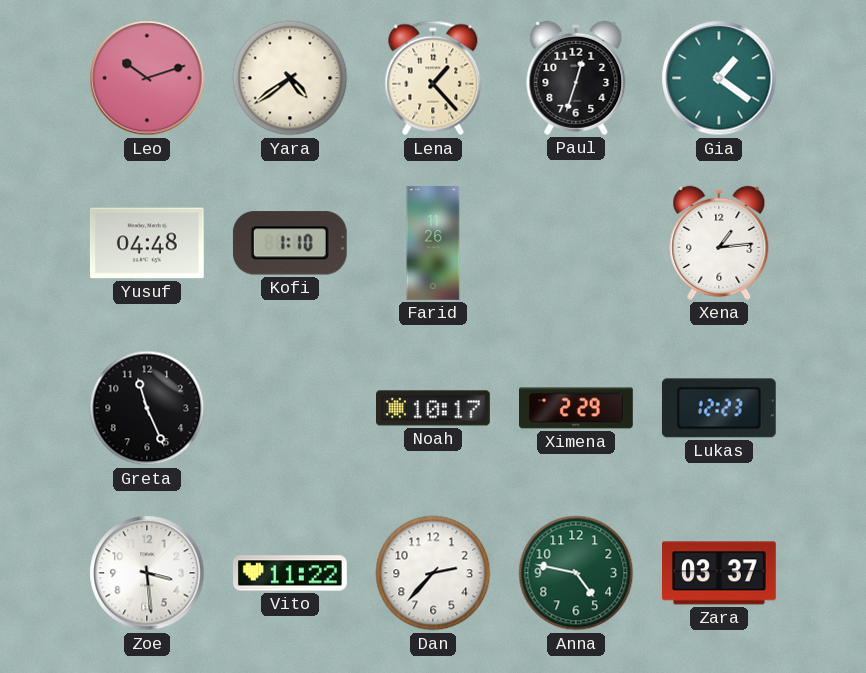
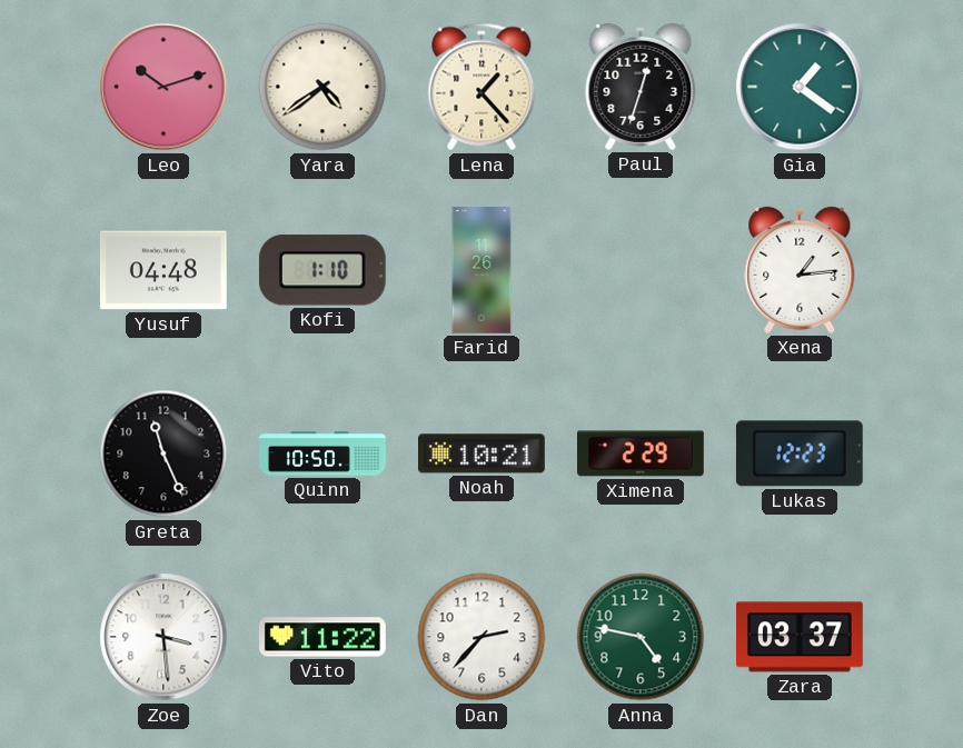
Quinn: none -> 10:50 (322, 453)
Noah: 10:17 -> 10:21 (483, 453)
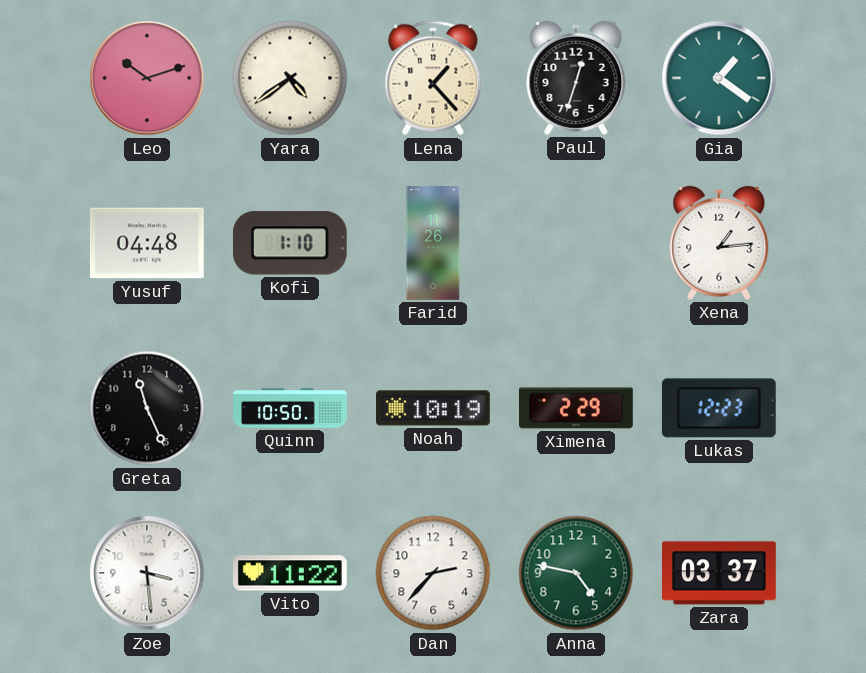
Noah: 10:21 -> 10:19 (434, 408)
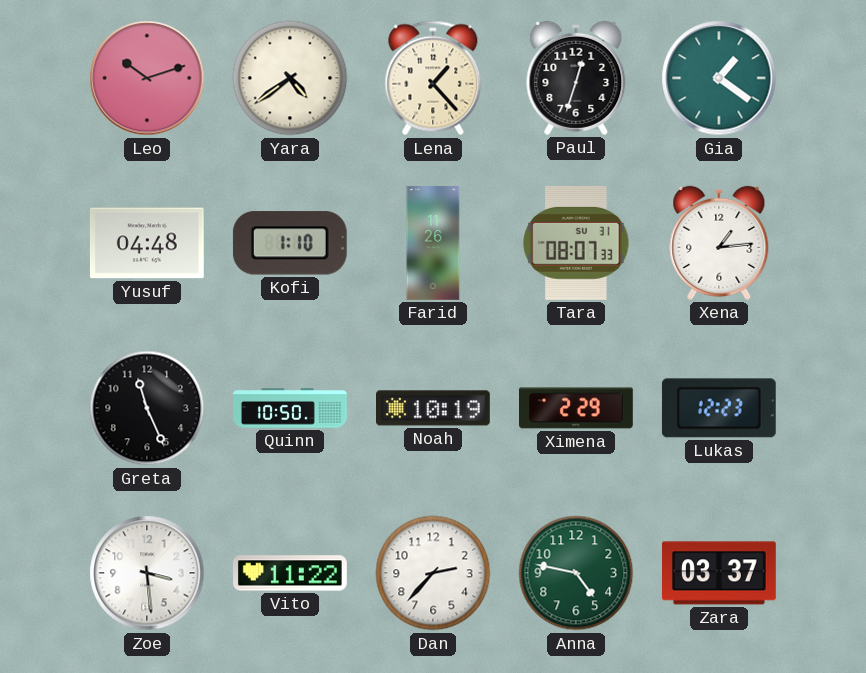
Tara: none -> 08:07 (576, 243)
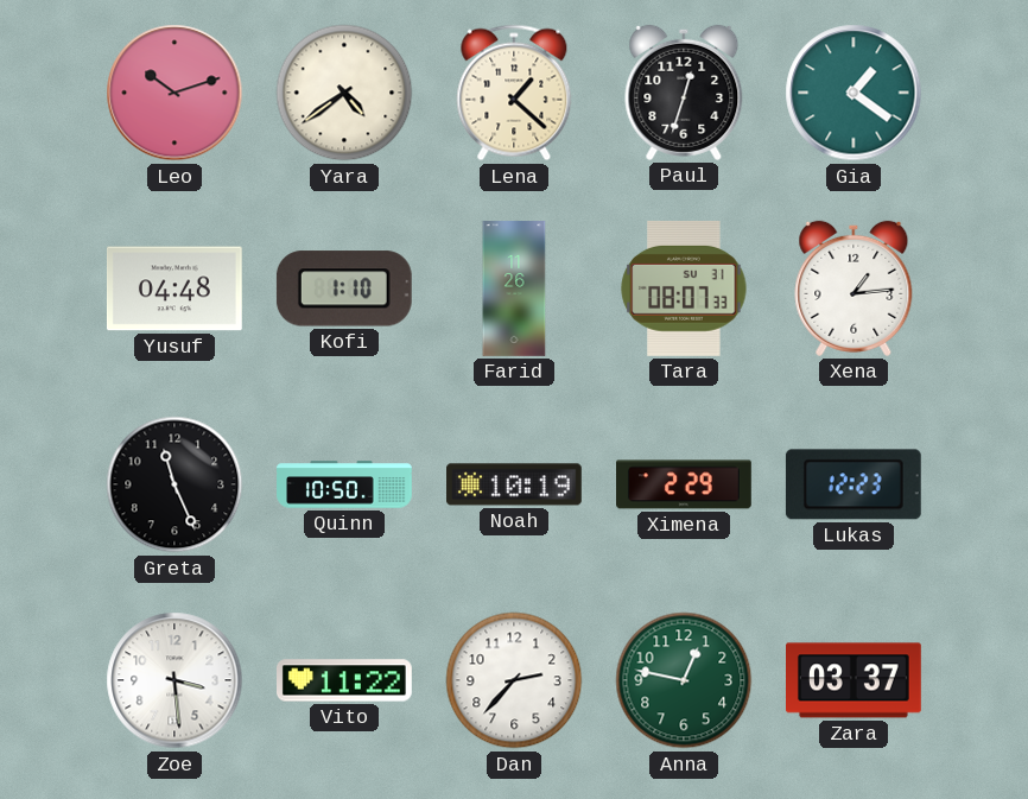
Lena: 1:23 -> 1:22 (514, 93)
Anna: 4:47 -> 12:47 (684, 680)
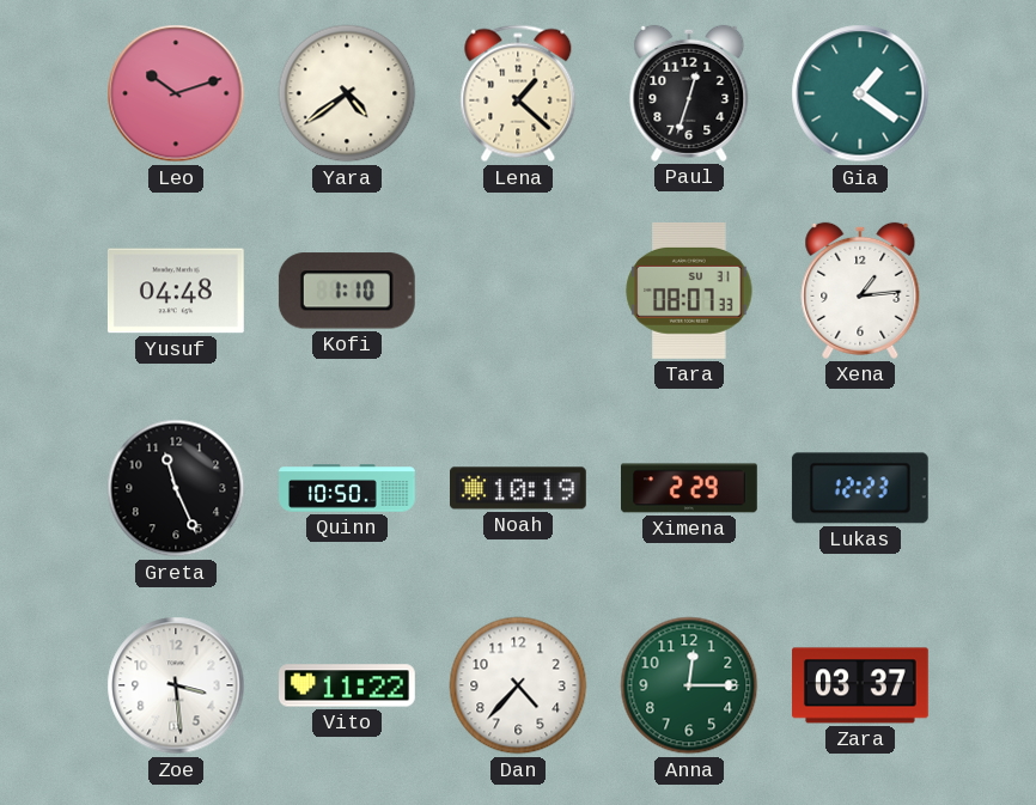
Farid: 11:26 -> none (514, 288)
Dan: 2:37 -> 4:37 (518, 685)
Anna: 12:47 -> 12:15 (689, 685)
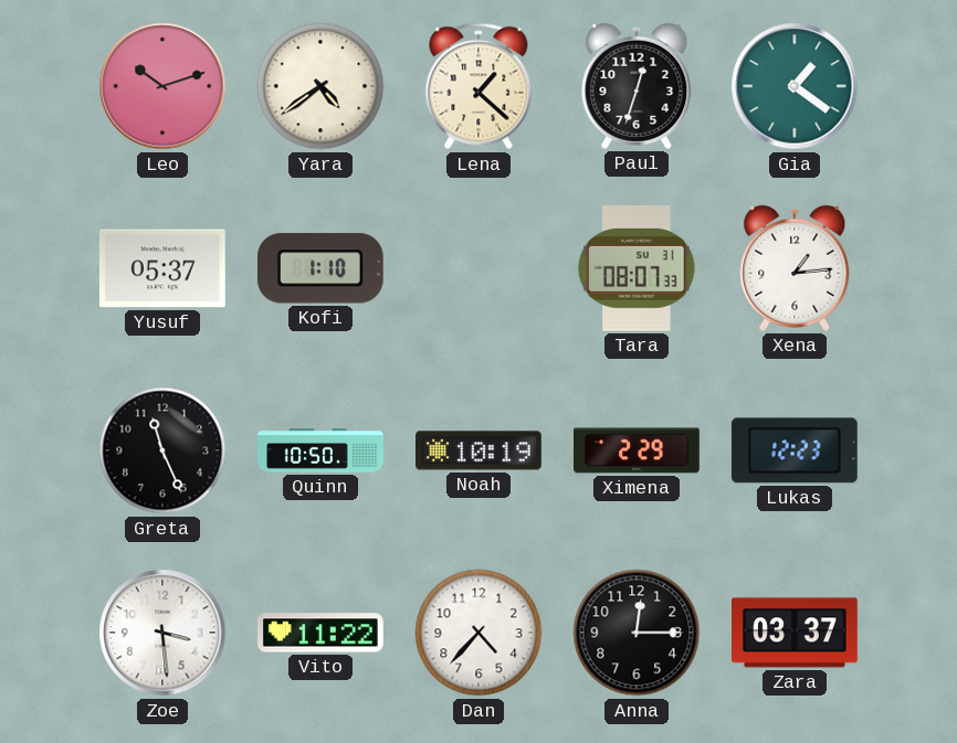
Yusuf: 04:48 -> 05:37 (162, 268)
Anna dial: green -> black (637, 633)
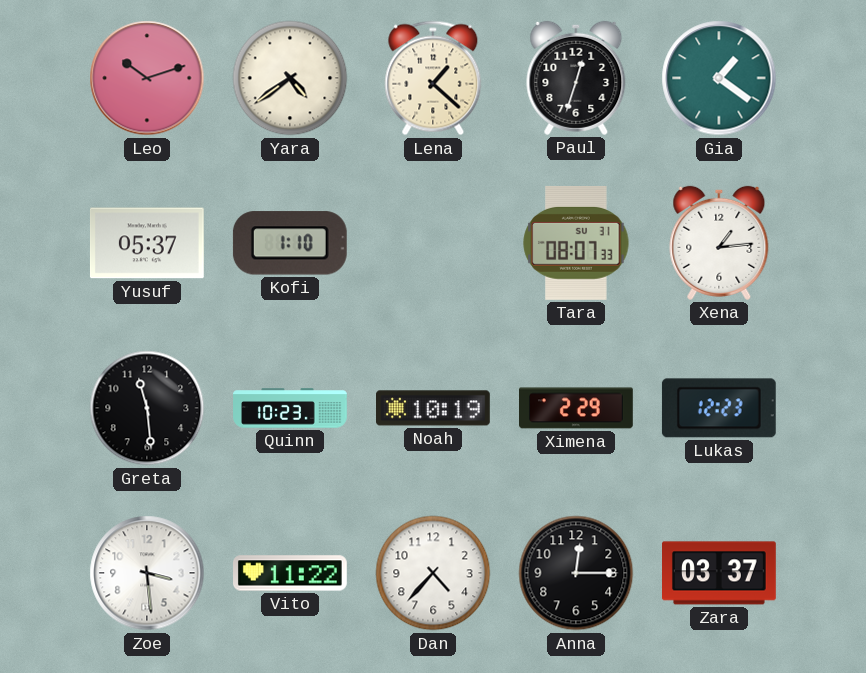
Greta: 11:26 -> 11:29 (147, 408)
Quinn: 10:50 -> 10:23 (290, 408)
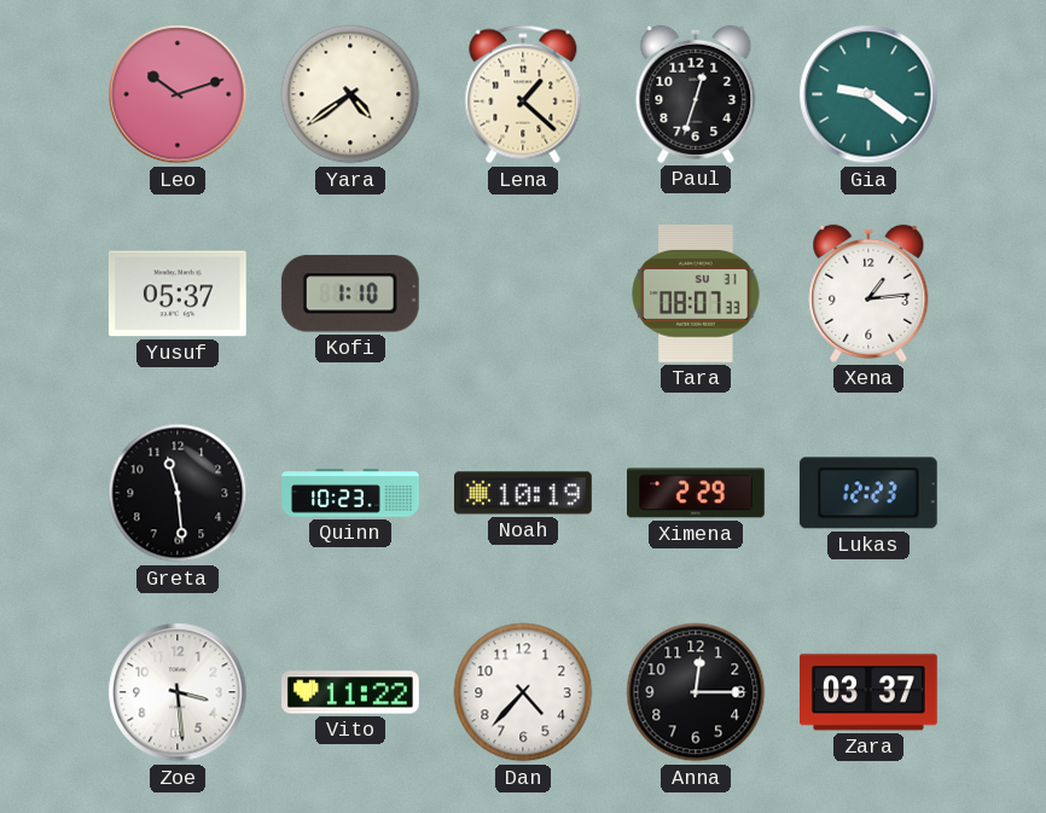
Gia: 1:21 -> 9:21 (868, 94)
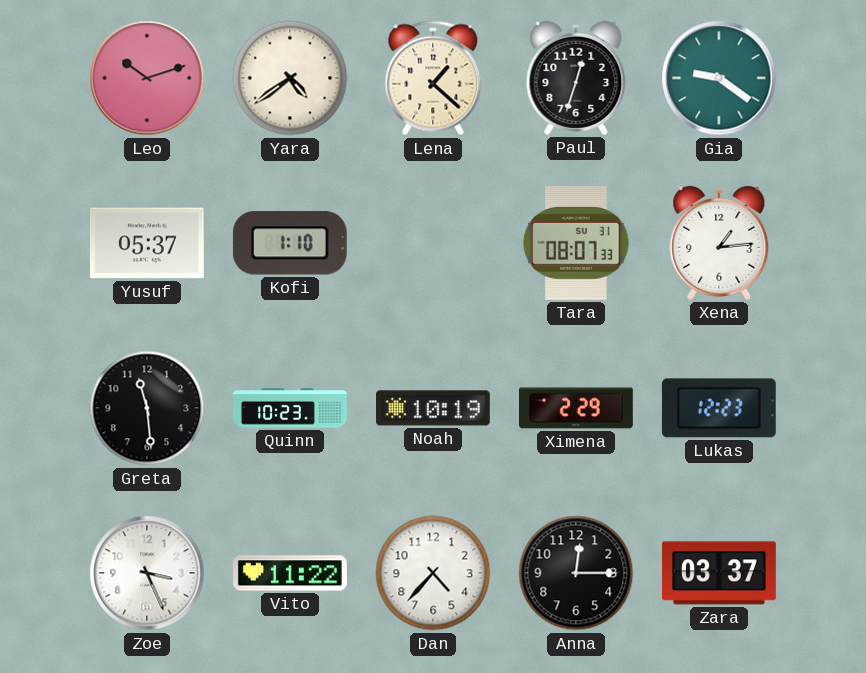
Zoe: 3:29 -> 3:26 (147, 573)
